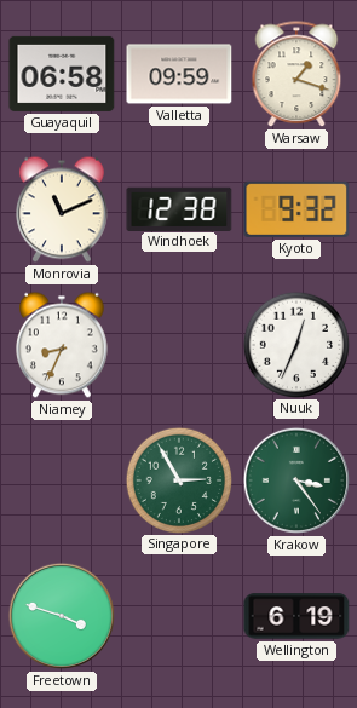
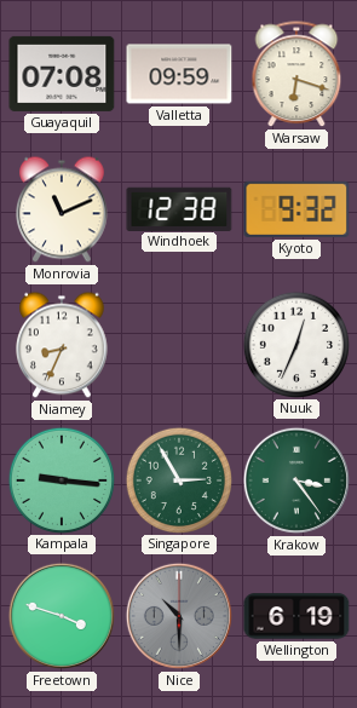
Guayaquil: 06:58 -> 07:08 (62, 74)
Warsaw: 1:18 -> 6:18 (296, 75)
Kampala: none -> 9:16 (61, 479)
Nice: none -> 10:30 (179, 616)
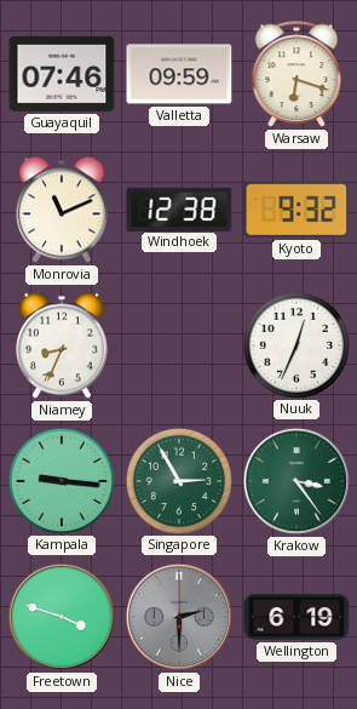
Guayaquil: 07:08 -> 07:46 (62, 74)
Nice: 10:30 -> 2:30 (179, 617)
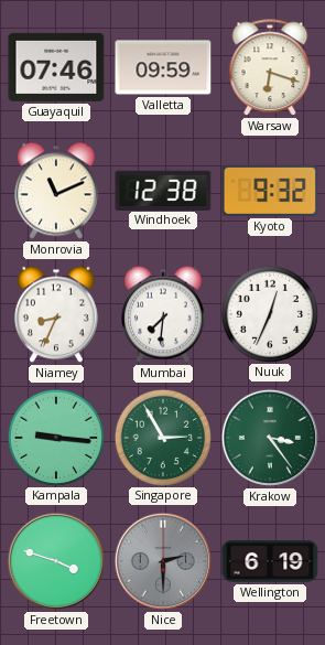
Mumbai: none -> 7:31 (164, 314)
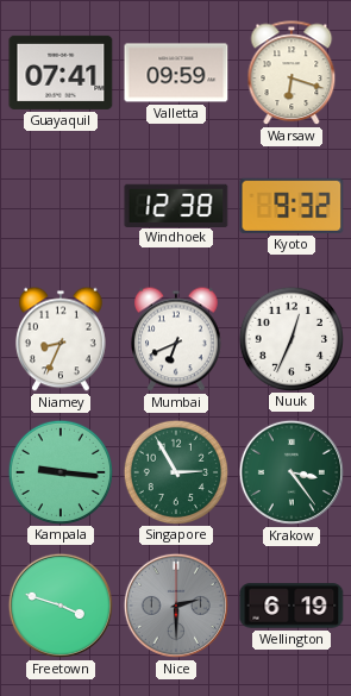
Guayaquil: 07:46 -> 07:41 (61, 73)
Monrovia: 11:11 -> none (57, 191)
Mumbai: 7:31 -> 6:41 (177, 339)
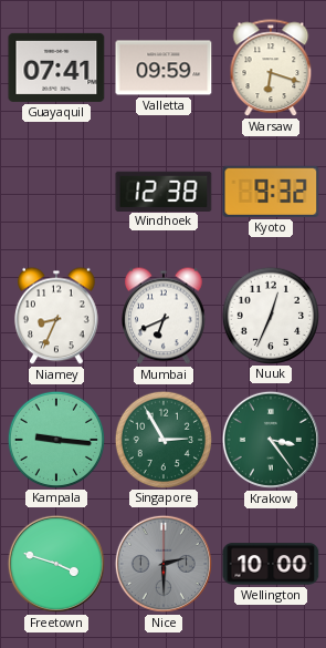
Wellington: 6:19 -> 10:00 (271, 564)
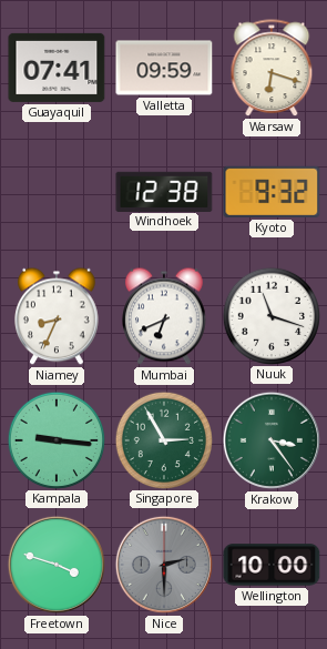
Nuuk: 12:34 -> 11:18 (270, 315)
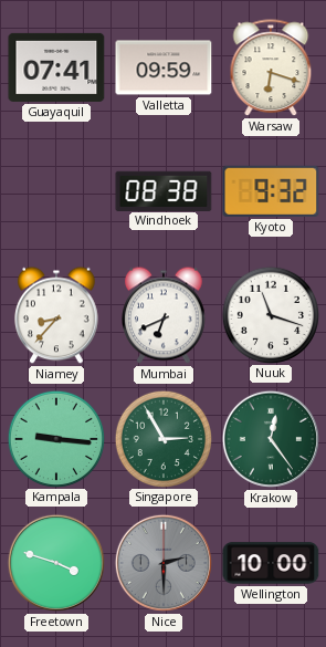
Windhoek: 12:38 -> 08:38 (164, 190)
Niamey: 8:34 -> 8:37 (57, 315)
Krakow: 3:24 -> 12:24 (271, 439)
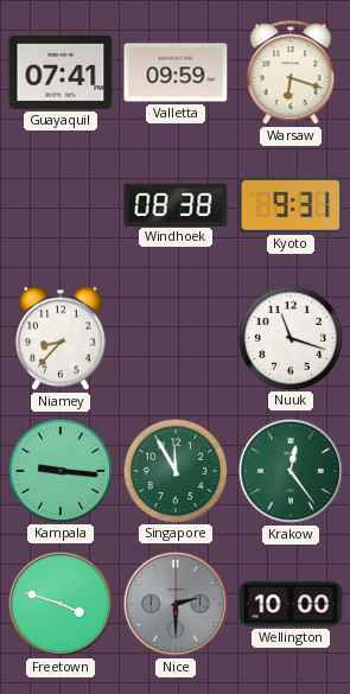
Kyoto: 9:32 -> 9:31 (291, 205)
Mumbai: 6:41 -> none (165, 315)
Singapore: 2:55 -> 11:55 (174, 470)
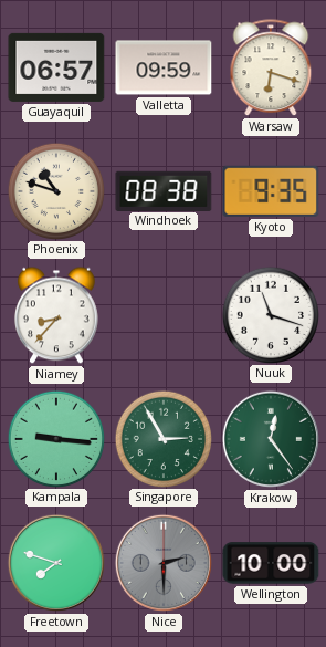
Guayaquil: 07:41 -> 06:57 (56, 67)
Phoenix: none -> 10:48 (55, 190)
Kyoto: 9:31 -> 9:35 (271, 191)
Singapore: 11:55 -> 2:55 (162, 438)
Freetown: 3:48 -> 7:48 (56, 563)
